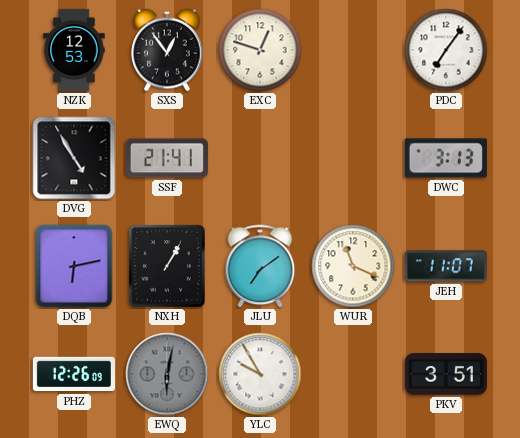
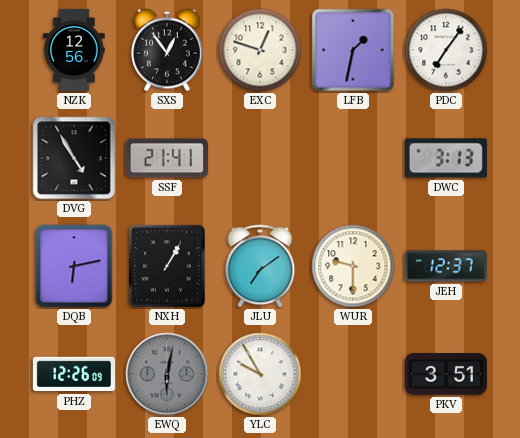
NZK: 12:53 -> 12:56 (74, 50)
LFB: none -> 1:32 (353, 50)
WUR: 11:19 -> 9:30 (353, 266)
JEH: 11:07 -> 12:37 (446, 266)
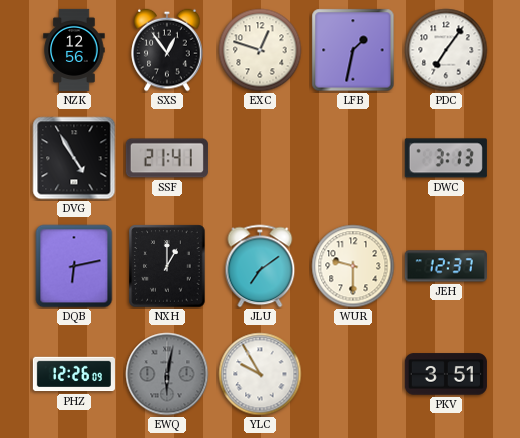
NXH: 1:05 -> 1:00 (167, 266)
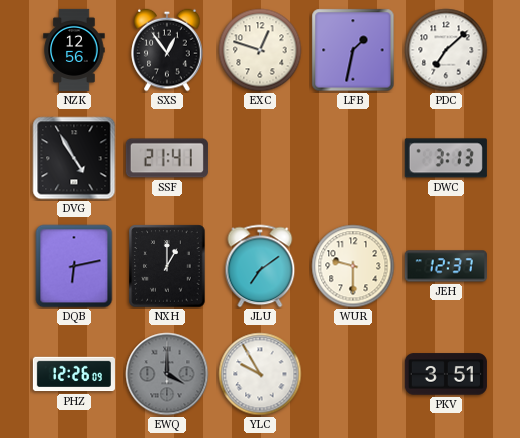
PDC: 7:06 -> 7:08 (446, 50)
EWQ: 6:02 -> 4:00 (167, 374)
